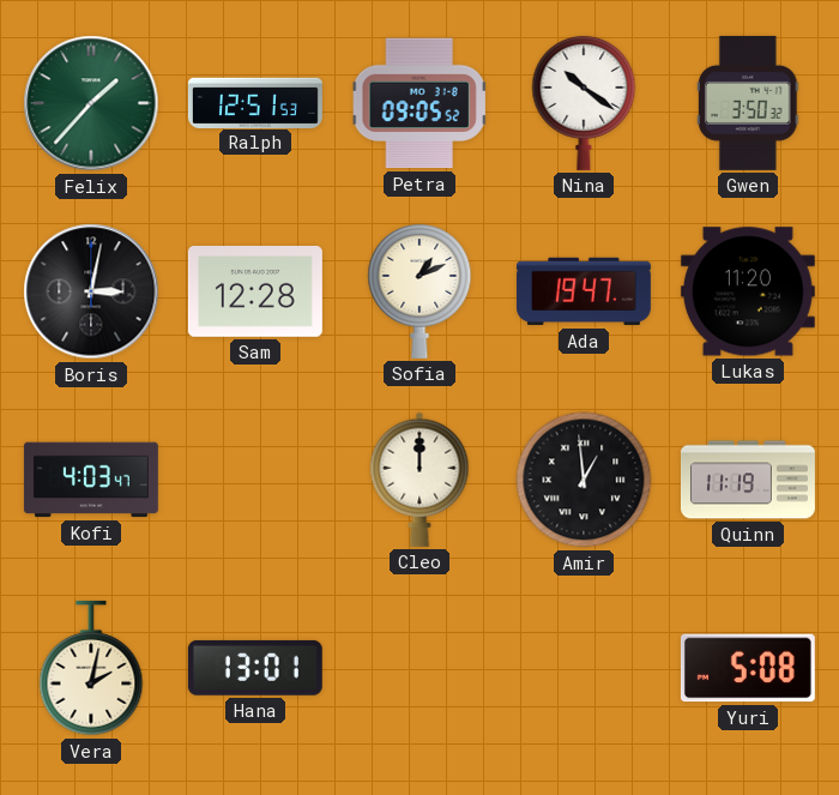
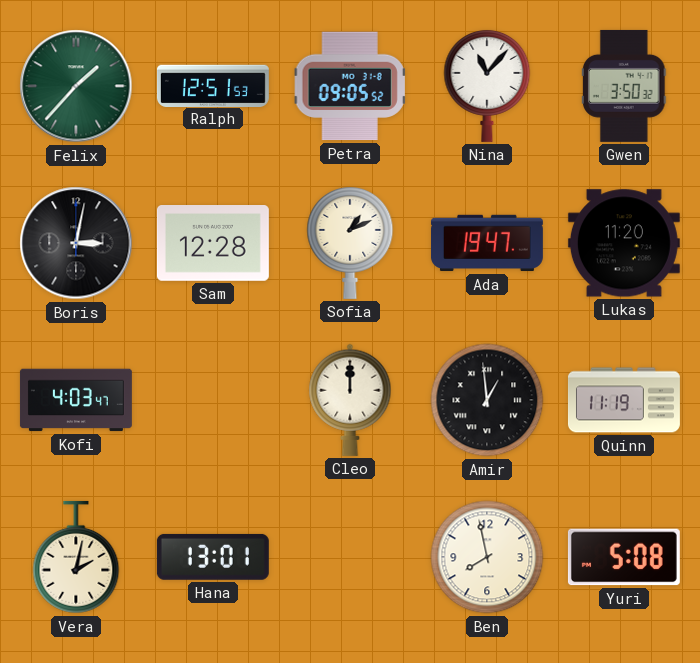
Nina: 10:21 -> 11:07 (487, 85)
Ben: none -> 7:58 (487, 557)
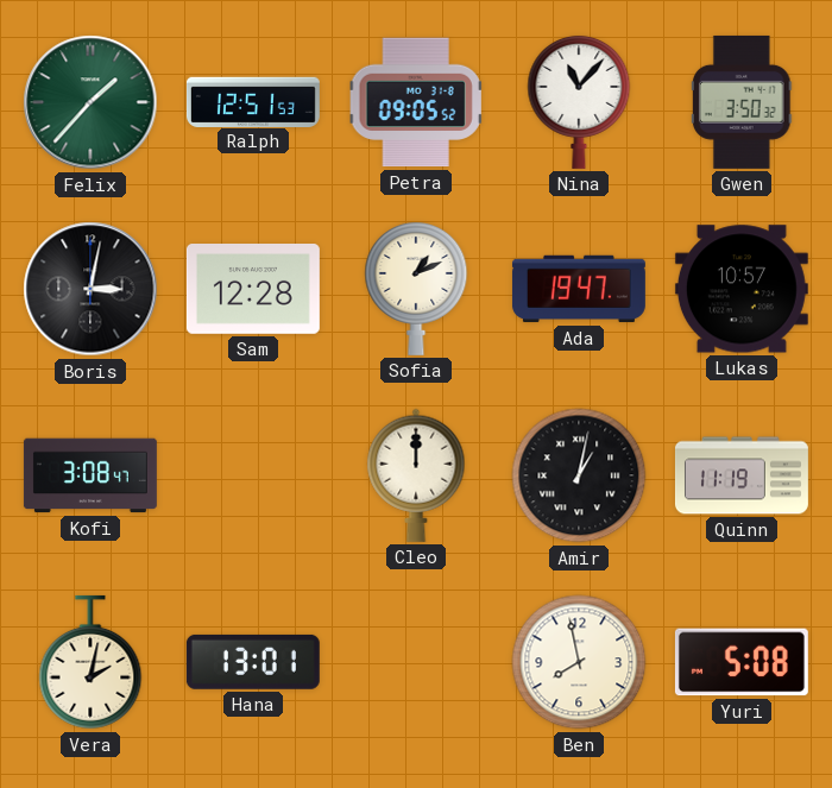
Lukas: 11:20 -> 10:57 (742, 289)
Kofi: 4:03 -> 3:08 (90, 475)
Amir: 12:59 -> 1:02 (579, 475)
